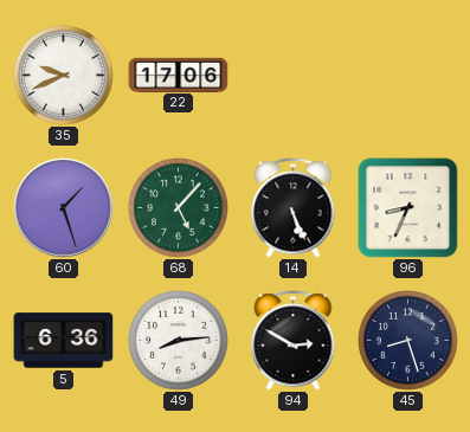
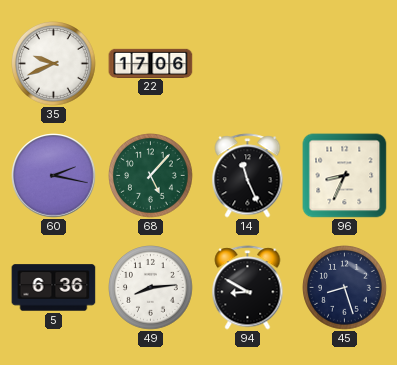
60: 1:27 -> 2:17 (54, 176)
14: 5:26 -> 11:26 (248, 176)
94: 2:50 -> 8:50 (248, 288)
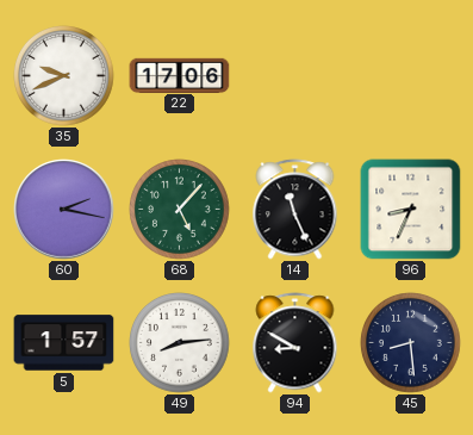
5: 6:36 -> 1:57 (64, 343)
45: 8:27 -> 8:29 (411, 343)
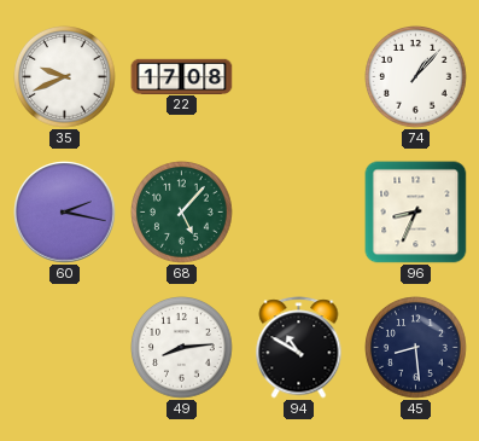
22: 17:06 -> 17:08 (182, 76)
74: none -> 1:07 (416, 77)
14: 11:26 -> none (295, 210)
5: 1:57 -> none (64, 343)
94: 8:50 -> 10:50 (299, 348)
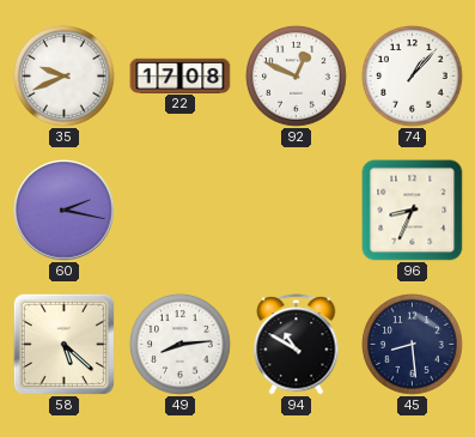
92: none -> 12:49 (297, 77)
68: 5:07 -> none (182, 213)
58: none -> 5:22 (63, 344)
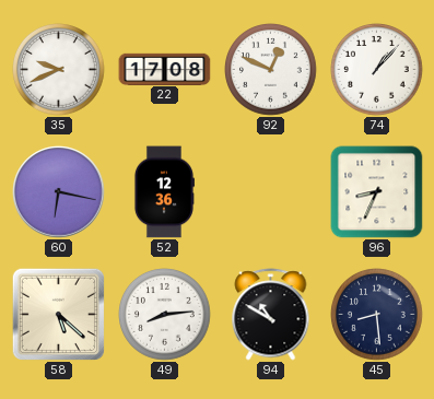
60: 2:17 -> 6:17 (59, 192)
52: none -> 12:36 (164, 192)
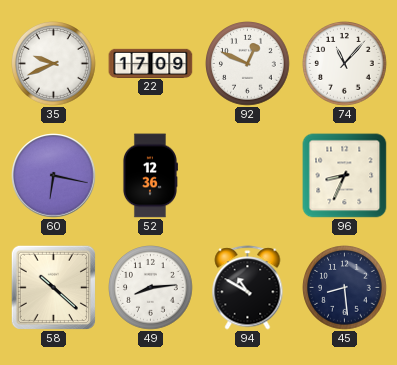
22: 17:08 -> 17:09 (151, 63)
74: 1:07 -> 11:07 (345, 64)
58: 5:22 -> 10:22 (53, 287)
